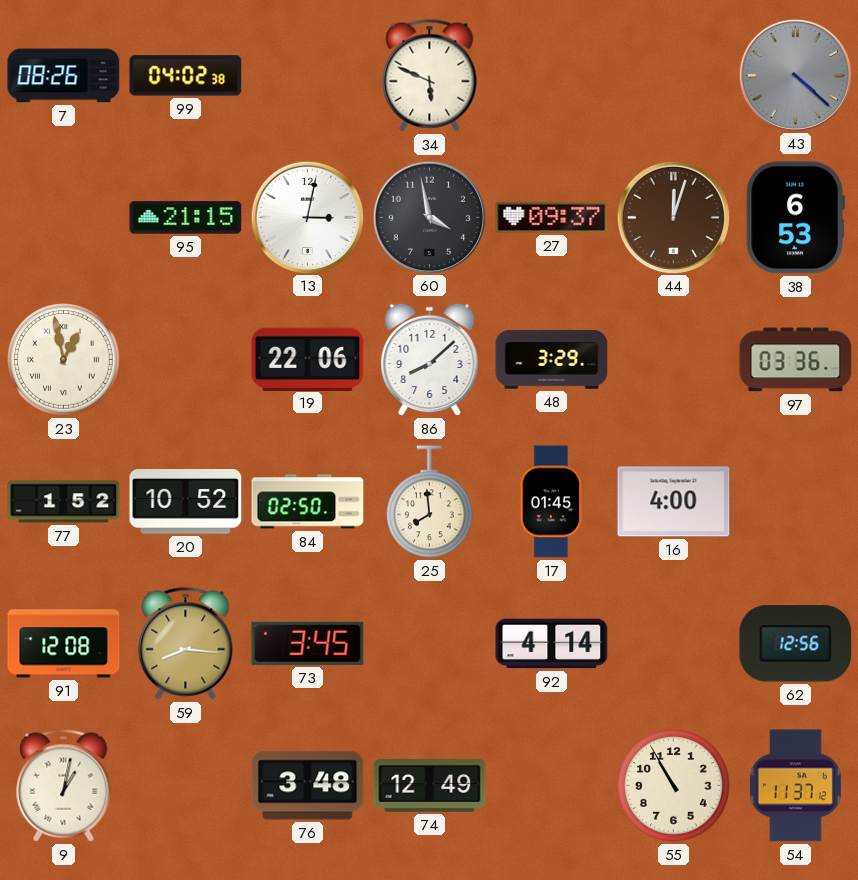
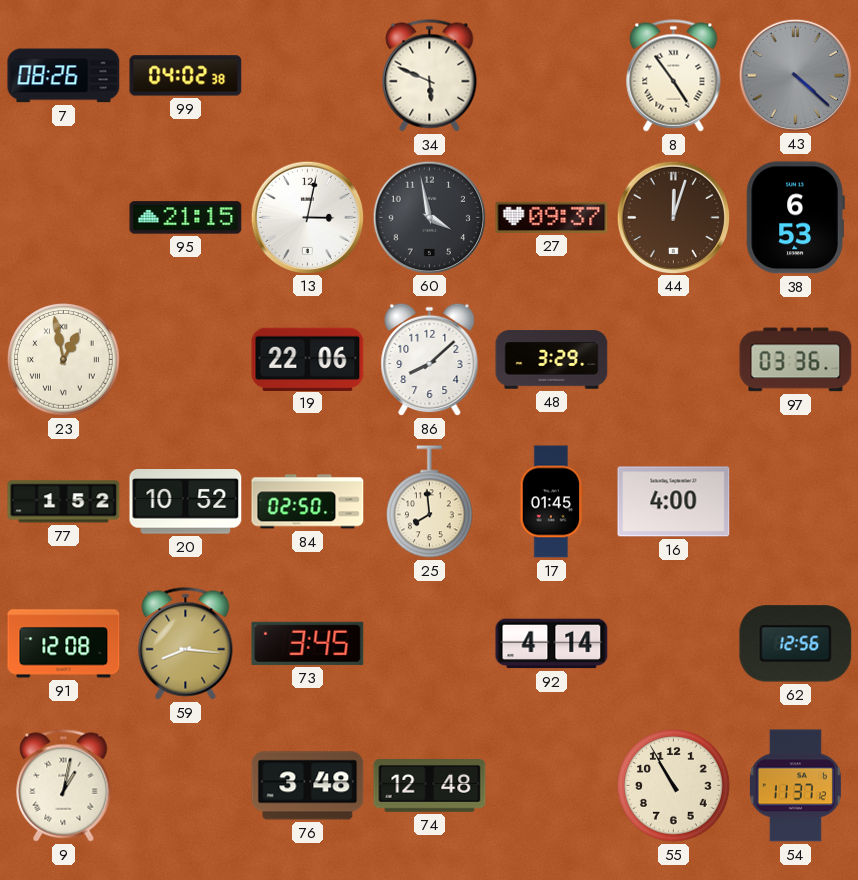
8: none -> 4:54 (674, 76)
74: 12:49 -> 12:48 (430, 786)
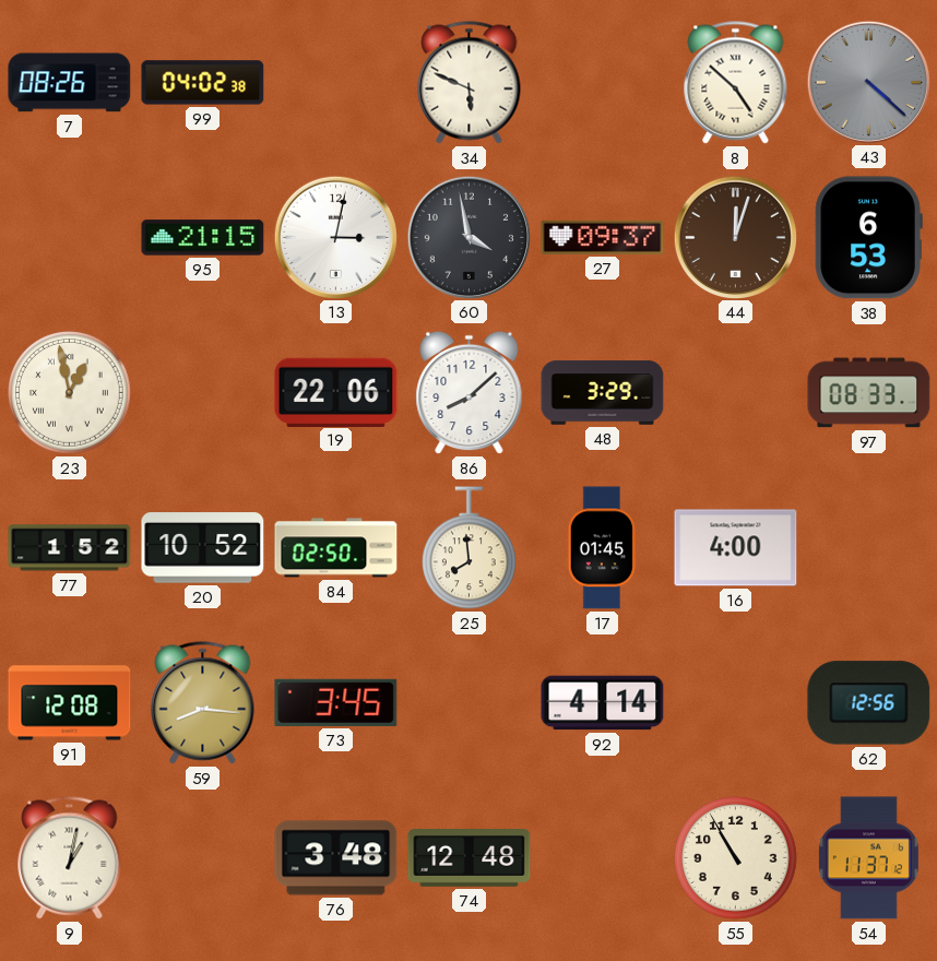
8: 4:54 -> 4:52 (736, 83)
97: 03:36 -> 08:33 (869, 393)
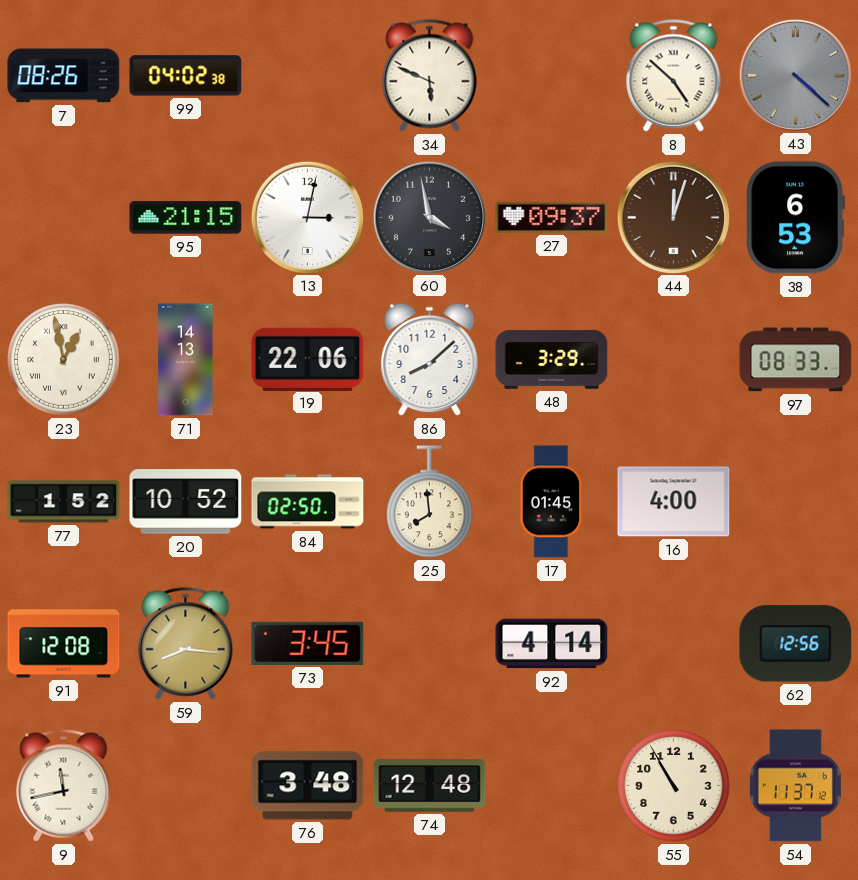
71: none -> 14:13 (186, 360)
9: 1:02 -> 11:43 (64, 786)
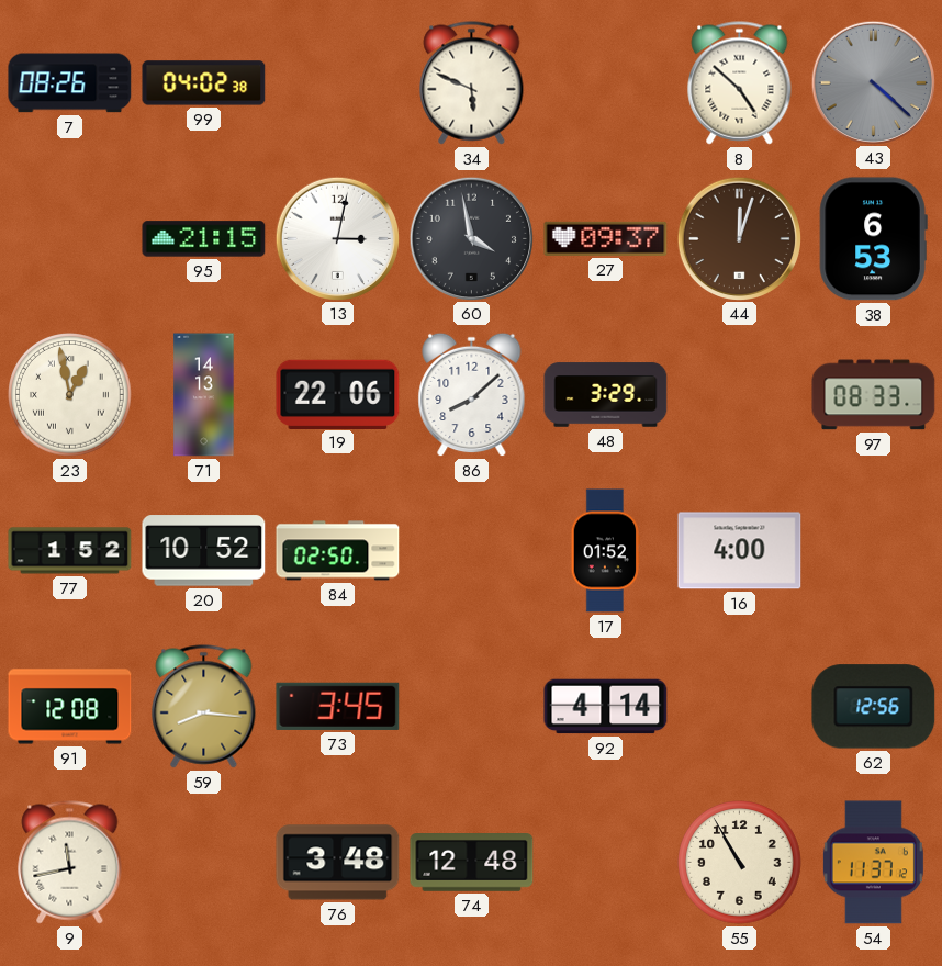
25: 7:59 -> none (430, 502)
17: 01:45 -> 01:52 (605, 551)
